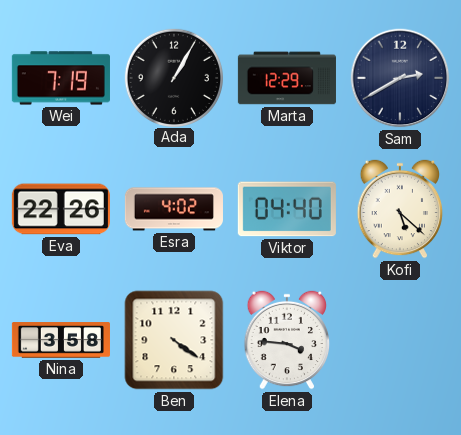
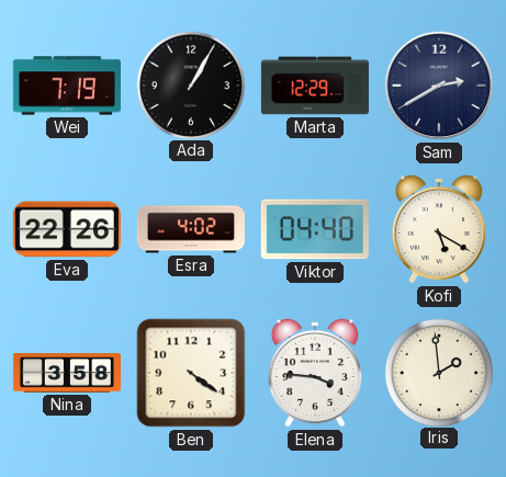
Kofi: 5:22 -> 5:20 (439, 229)
Iris: none -> 1:59 (438, 372)
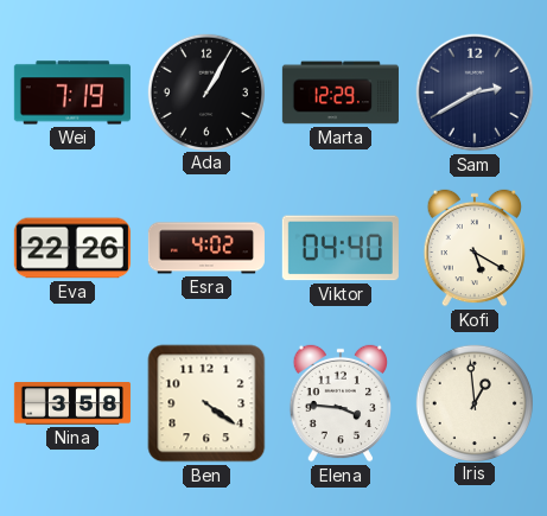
Iris: 1:59 -> 12:59 (473, 402)
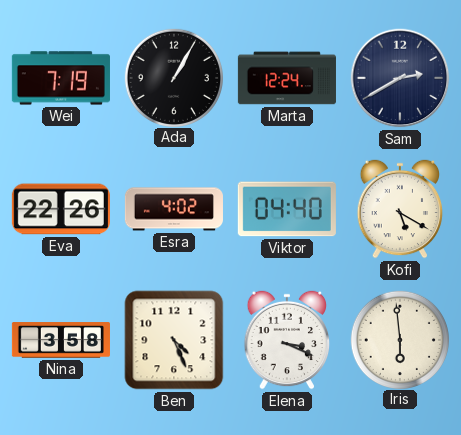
Marta: 12:29 -> 12:24 (287, 78)
Ben: 4:21 -> 4:26 (174, 340)
Elena: 3:46 -> 3:19 (287, 340)
Iris: 12:59 -> 5:59 (399, 339)
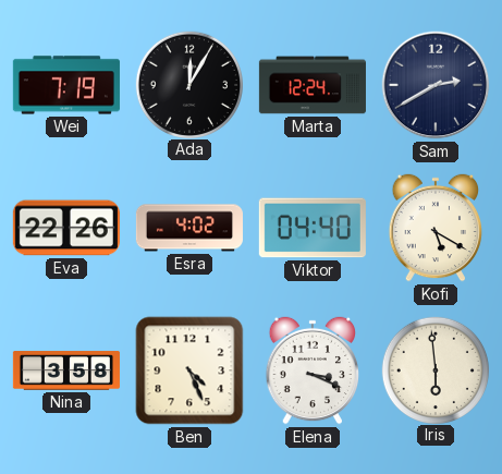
Ada: 1:05 -> 12:05 (188, 84)
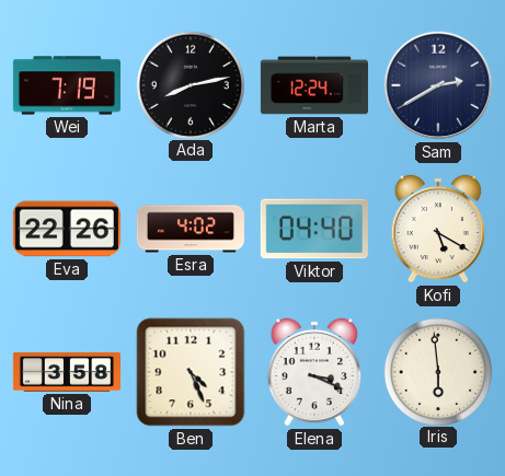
Ada: 12:05 -> 8:13 (190, 84)
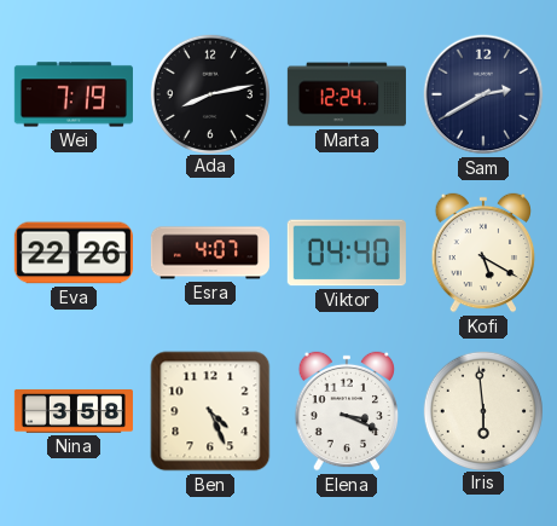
Esra: 4:02 -> 4:07 (210, 253)
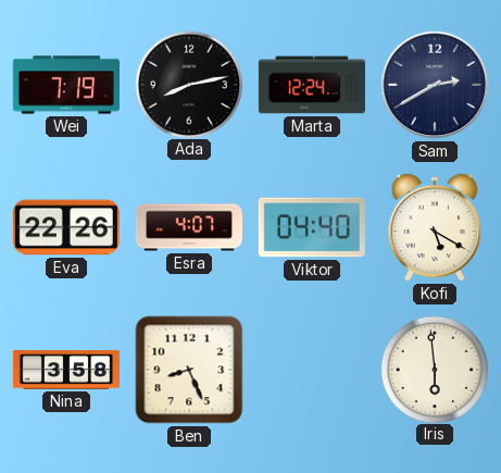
Ben: 4:26 -> 8:26 (189, 370)
Elena: 3:19 -> none (347, 411)
